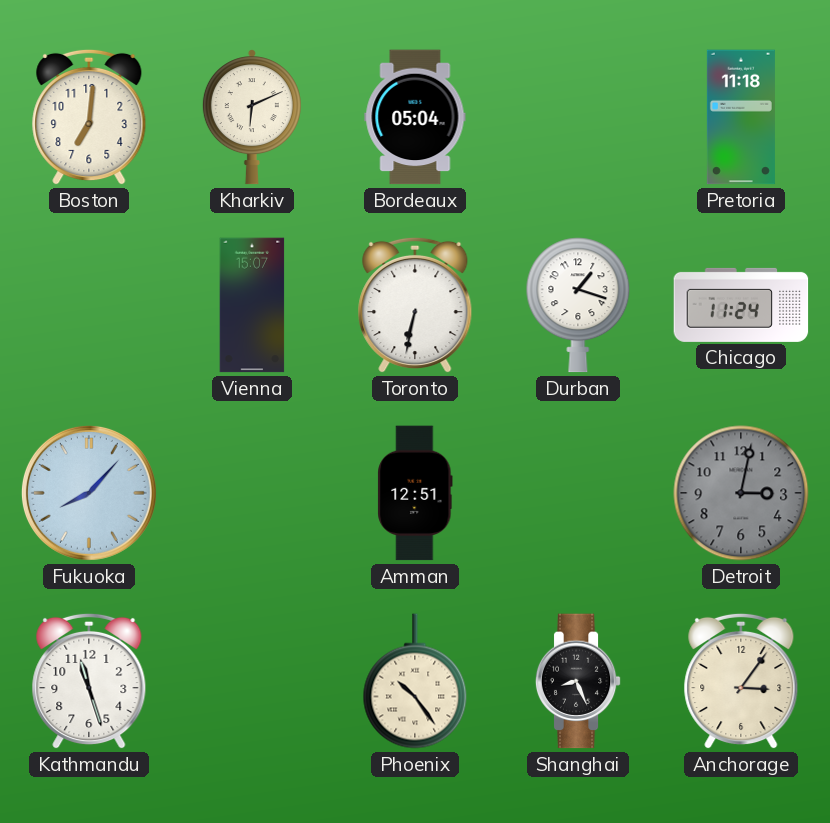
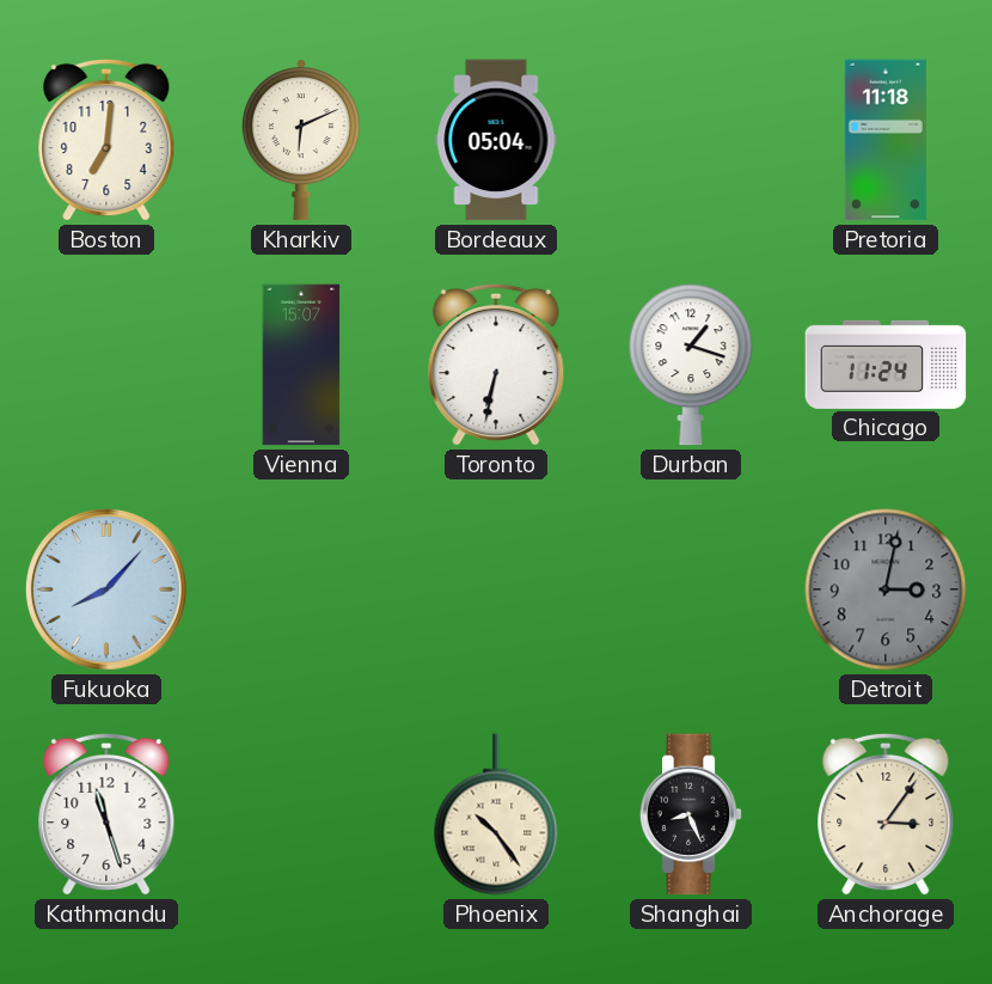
Amman: 12:51 -> none (415, 493)
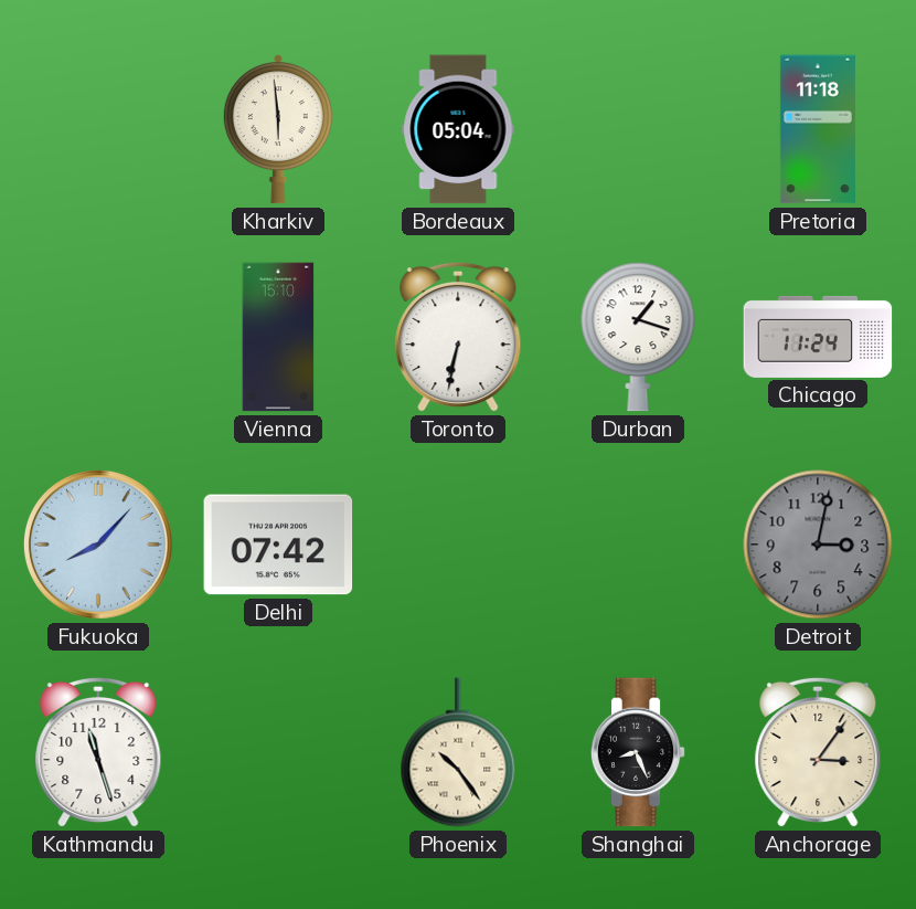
Boston: 7:01 -> none (106, 140)
Kharkiv: 6:11 -> 5:59 (278, 129)
Vienna: 15:07 -> 15:10 (278, 337)
Delhi: none -> 07:42 (278, 545)
